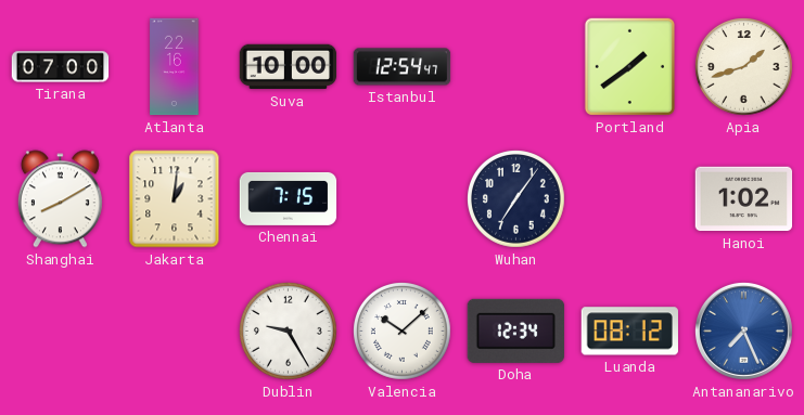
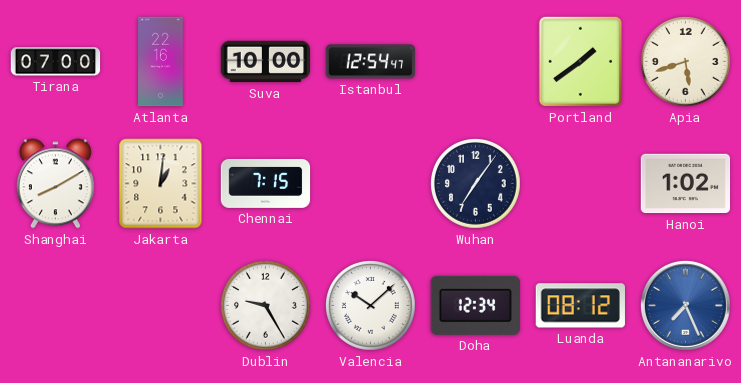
Apia: 1:42 -> 5:42 (686, 62)
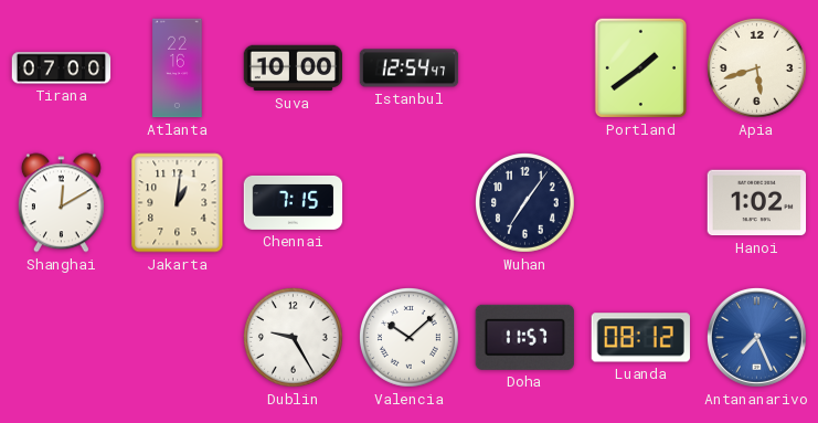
Shanghai: 8:10 -> 12:10 (61, 203)
Doha: 12:34 -> 11:57 (524, 337)
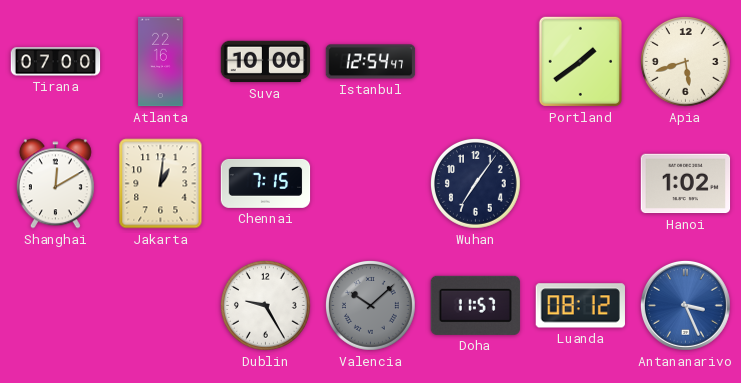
Valencia dial: white -> grey (371, 306)
Antananarivo: 7:26 -> 3:26 (686, 306)
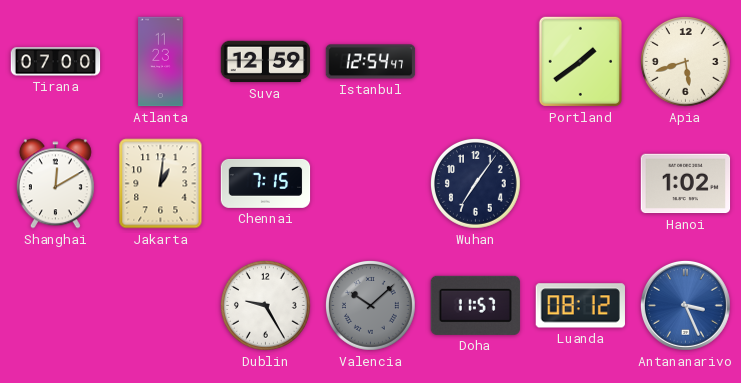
Atlanta: 22:16 -> 11:23 (161, 62)
Suva: 10:00 -> 12:59 (266, 62)
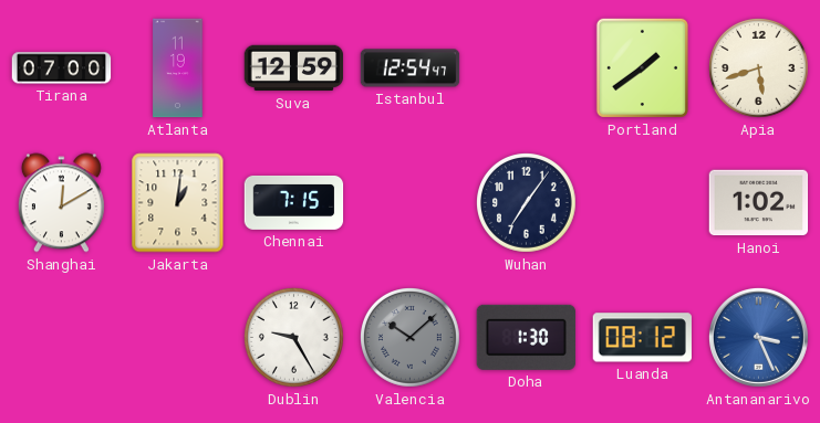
Atlanta: 11:23 -> 11:19 (178, 68)
Doha: 11:57 -> 1:30 (526, 337)
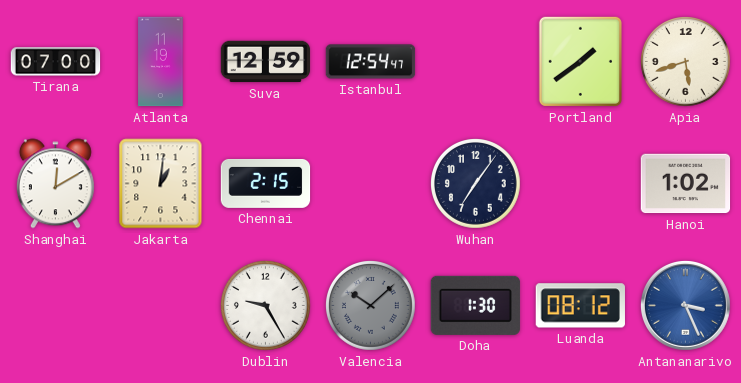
Chennai: 7:15 -> 2:15 (266, 183)
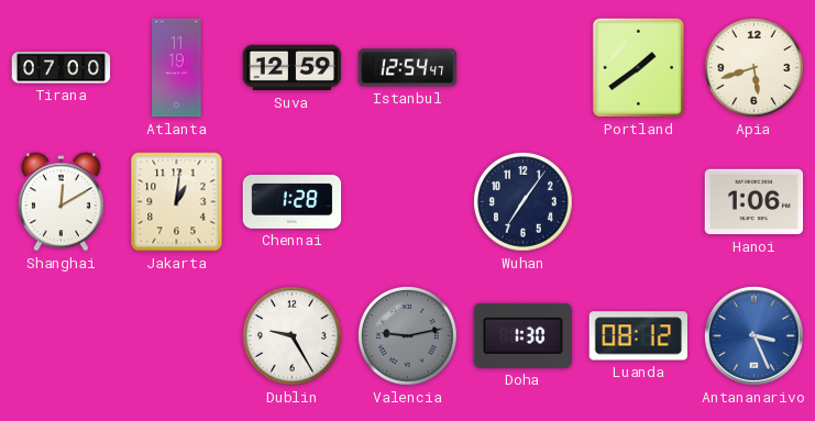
Chennai: 2:15 -> 1:28 (293, 201)
Hanoi: 1:02 -> 1:06 (755, 202)
Valencia: 10:08 -> 9:13 (408, 336)
